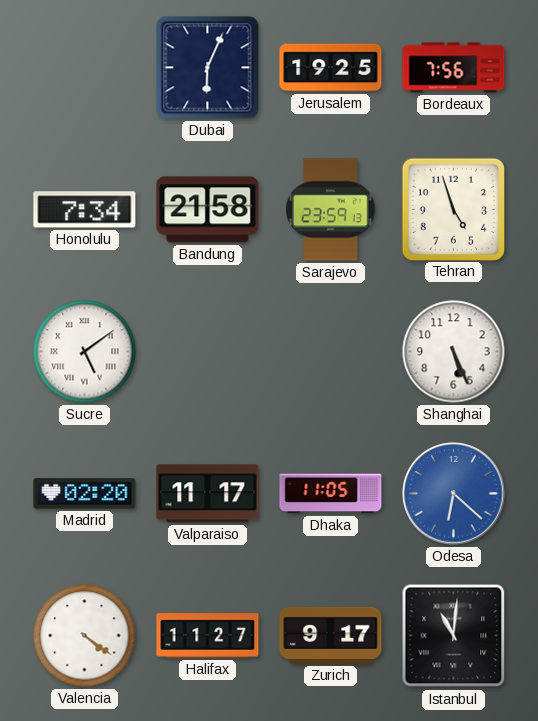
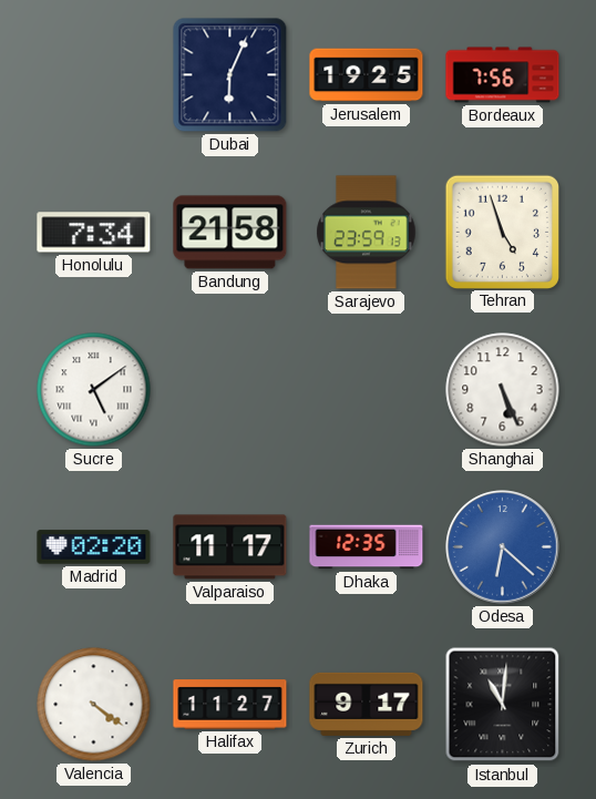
Dhaka: 11:05 -> 12:35 (367, 547)
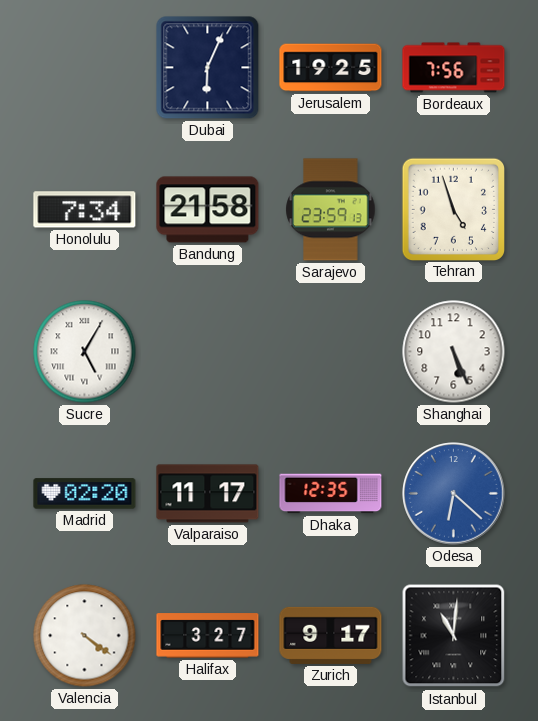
Sucre: 5:09 -> 5:05 (85, 352)
Halifax: 11:27 -> 3:27 (208, 636)
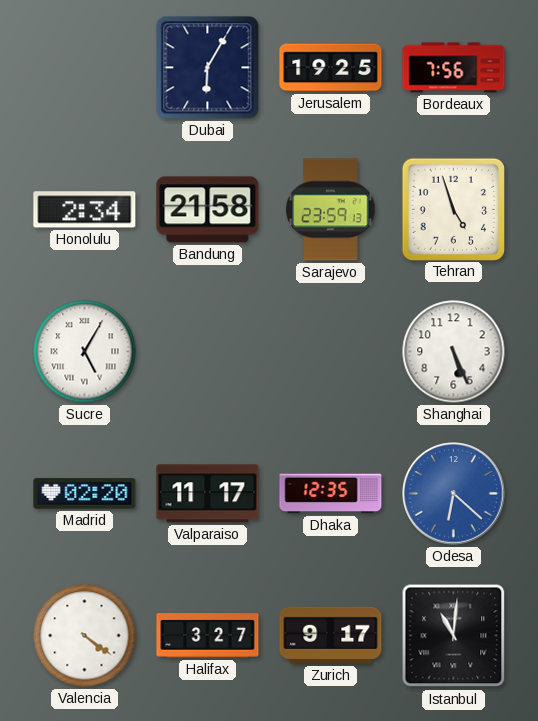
Dubai: 6:04 -> 6:05 (208, 68)
Honolulu: 7:34 -> 2:34 (85, 210)
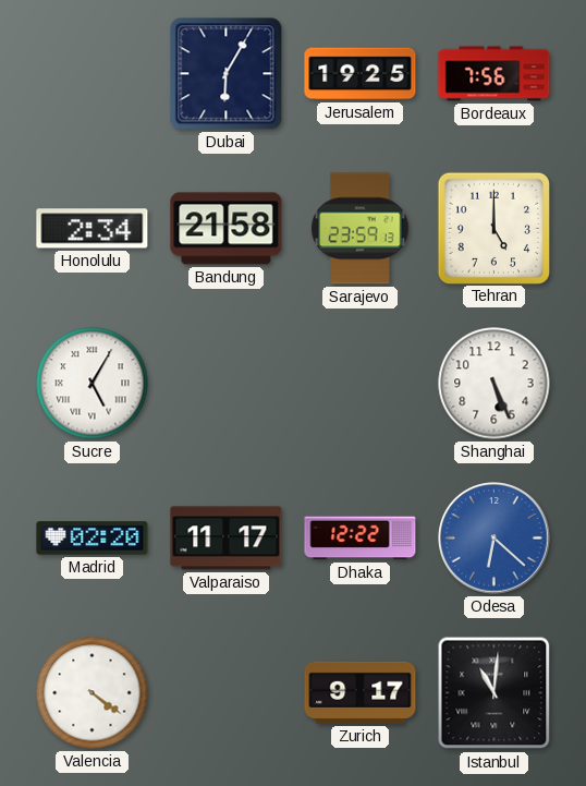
Tehran: 4:57 -> 5:00 (493, 228)
Dhaka: 12:35 -> 12:22 (361, 539)
Halifax: 3:27 -> none (208, 636)
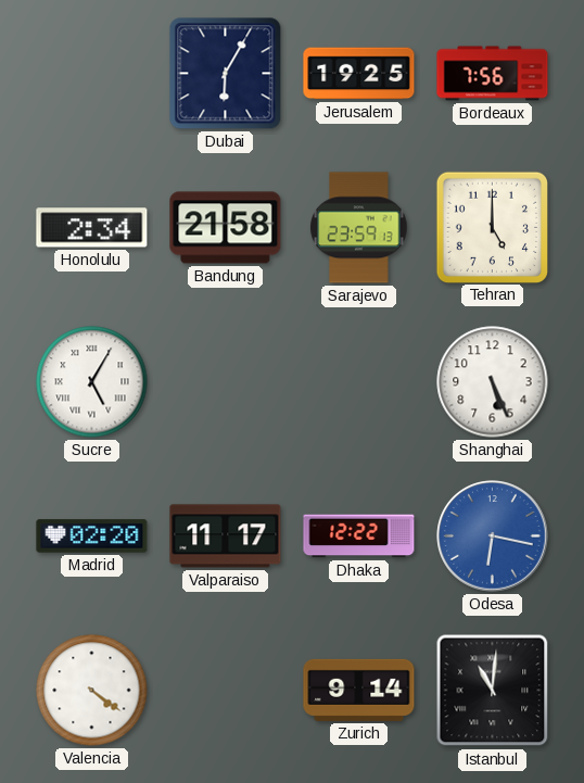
Odesa: 6:22 -> 6:17 (493, 536)
Zurich: 9:17 -> 9:14 (359, 690)
